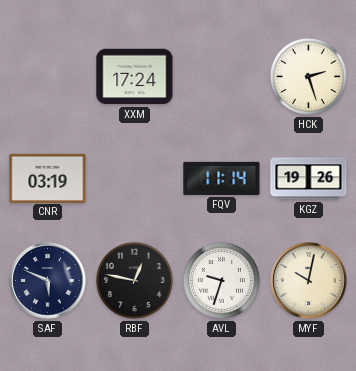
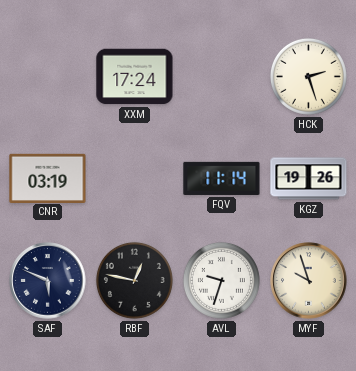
MYF: 10:02 -> 9:57 (309, 281)
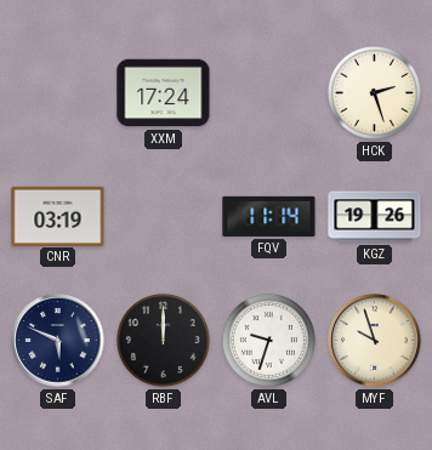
RBF: 12:47 -> 12:00 (163, 340)
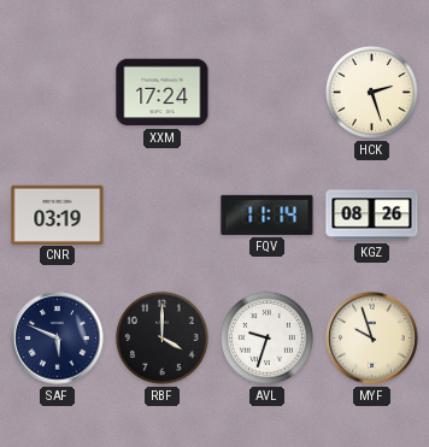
KGZ: 19:26 -> 08:26 (372, 216)
RBF: 12:00 -> 4:00 (161, 337)
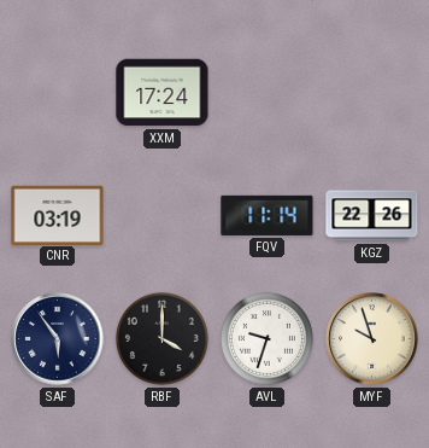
HCK: 2:27 -> none (371, 92)
KGZ: 08:26 -> 22:26 (372, 216)
SAF: 5:49 -> 5:54 (58, 339)
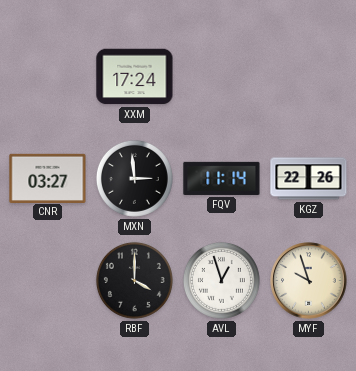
CNR: 03:19 -> 03:27 (48, 178)
MXN: none -> 2:59 (134, 178)
SAF: 5:54 -> none (58, 339)
AVL: 9:33 -> 12:57 (221, 280)
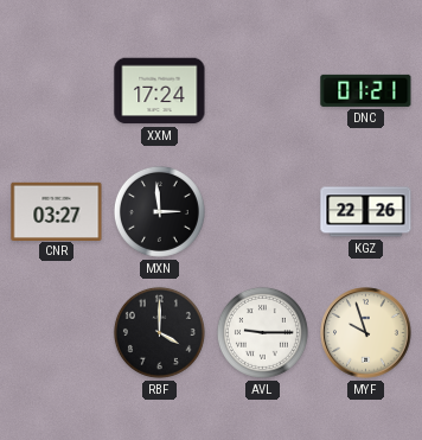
DNC: none -> 01:21 (366, 90)
FQV: 11:14 -> none (222, 178)
AVL: 12:57 -> 9:15 (262, 332)
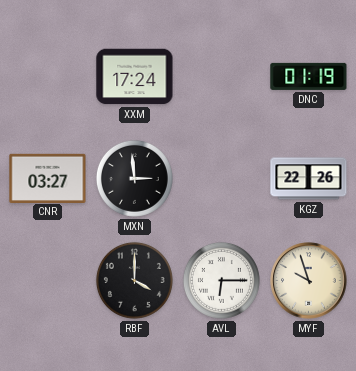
DNC: 01:21 -> 01:19 (309, 76)
AVL: 9:15 -> 6:15 (221, 280)
